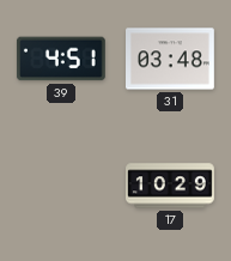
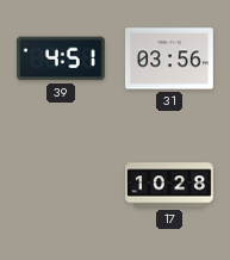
31: 03:48 -> 03:56 (170, 58)
17: 10:29 -> 10:28 (170, 185)
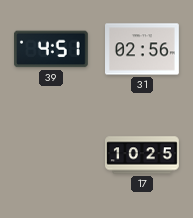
31: 03:56 -> 02:56 (143, 49)
17: 10:28 -> 10:25 (143, 155)
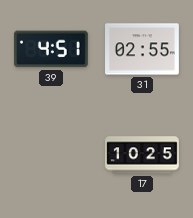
31: 02:56 -> 02:55 (143, 49)
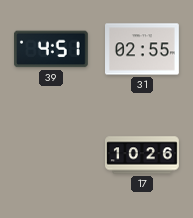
17: 10:25 -> 10:26 (143, 155)
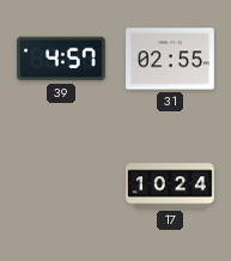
39: 4:51 -> 4:57 (61, 59)
17: 10:26 -> 10:24 (171, 186)
